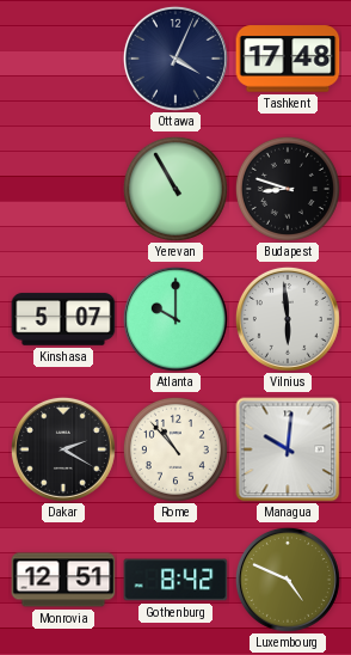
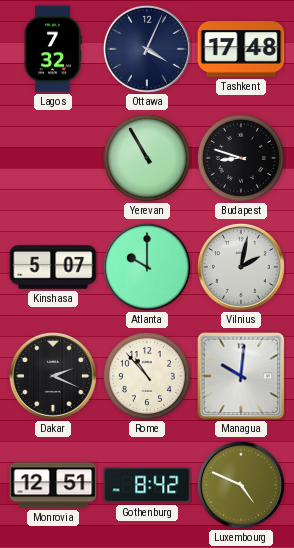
Lagos: none -> 7:32 (53, 49)
Vilnius: 5:59 -> 2:02 (241, 267)
Dakar: 2:20 -> 2:19 (53, 376)
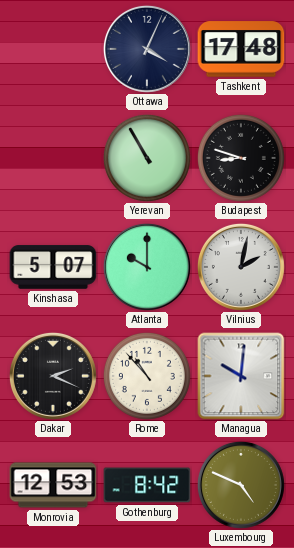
Lagos: 7:32 -> none (53, 49)
Monrovia: 12:51 -> 12:53 (53, 485)
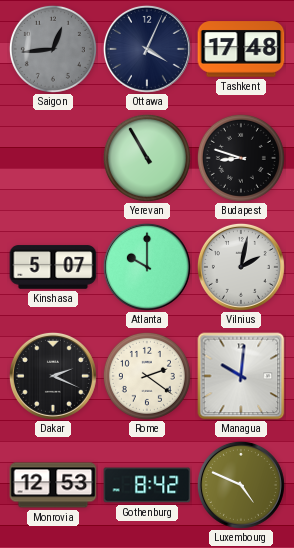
Saigon: none -> 12:44 (53, 49)
Rome: 10:53 -> 2:21 (147, 376)
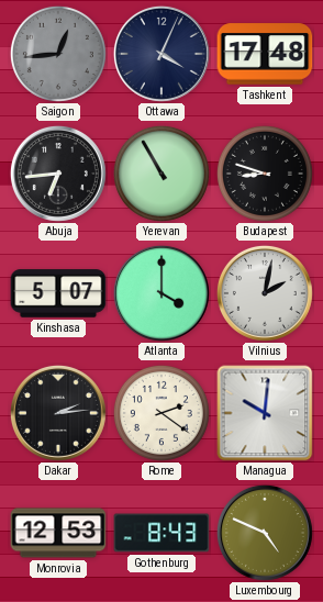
Abuja: none -> 6:44 (58, 174)
Atlanta: 10:00 -> 4:00 (161, 293)
Dakar: 2:19 -> 2:14 (58, 413)
Gothenburg: 8:42 -> 8:43 (161, 533)
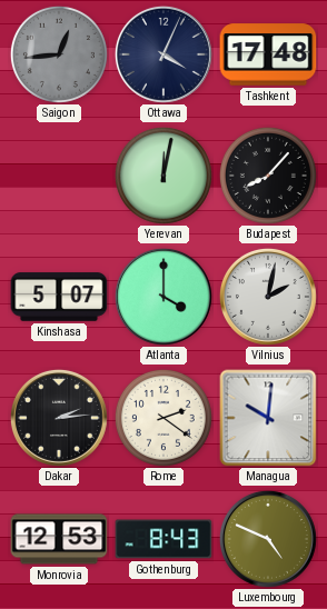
Abuja: 6:44 -> none (58, 174)
Yerevan: 10:55 -> 12:02 (163, 176)
Budapest: 8:48 -> 8:07 (268, 176)
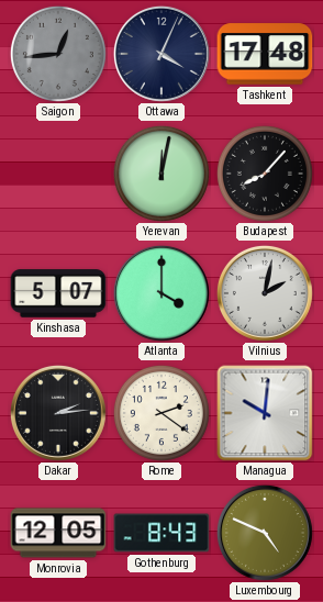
Monrovia: 12:53 -> 12:05 (58, 533)
